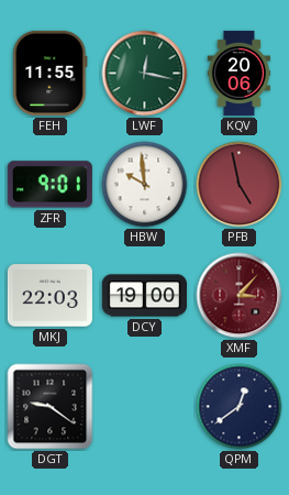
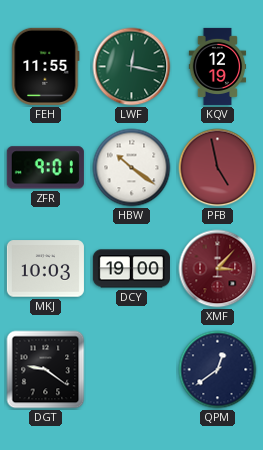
KQV: 20:06 -> 12:19 (218, 66)
HBW: 9:59 -> 10:21 (132, 168)
MKJ: 22:03 -> 10:03 (45, 269)
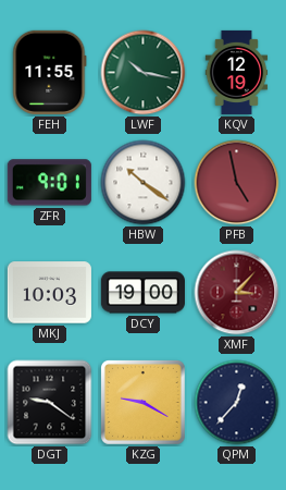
LWF: 12:17 -> 10:17 (144, 73)
KZG: none -> 9:20 (144, 403)
QPM: 12:39 -> 12:37 (237, 403)
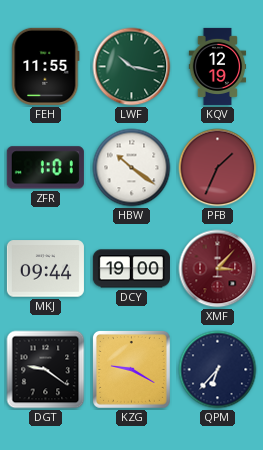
ZFR: 9:01 -> 1:01 (45, 168)
PFB: 4:58 -> 1:34 (218, 168)
MKJ: 10:03 -> 09:44 (45, 269)
QPM: 12:37 -> 6:37 (218, 370)
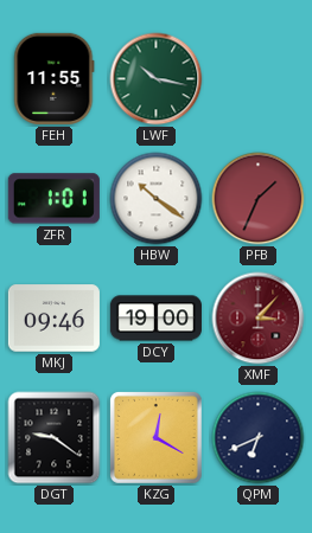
KQV: 12:19 -> none (218, 66)
MKJ: 09:44 -> 09:46 (53, 319)
KZG: 9:20 -> 12:20 (157, 438)
QPM: 6:37 -> 6:41 (259, 438)
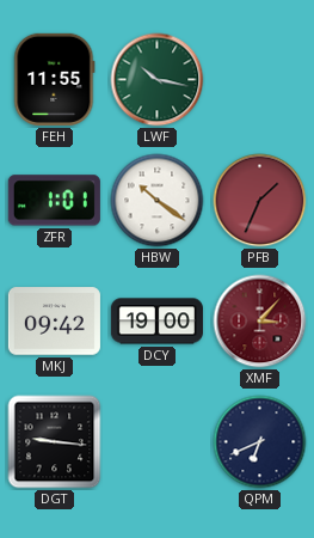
MKJ: 09:46 -> 09:42 (54, 322)
DGT: 9:21 -> 9:16 (55, 442)
KZG: 12:20 -> none (157, 438)
